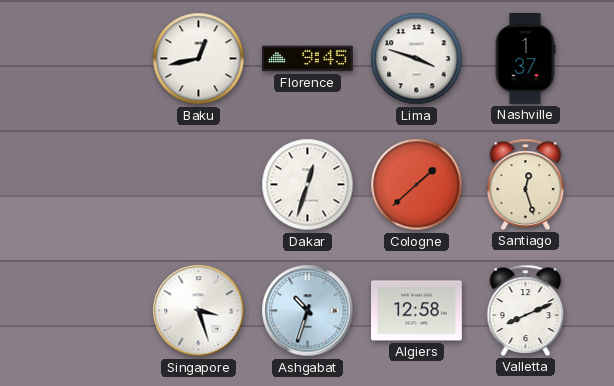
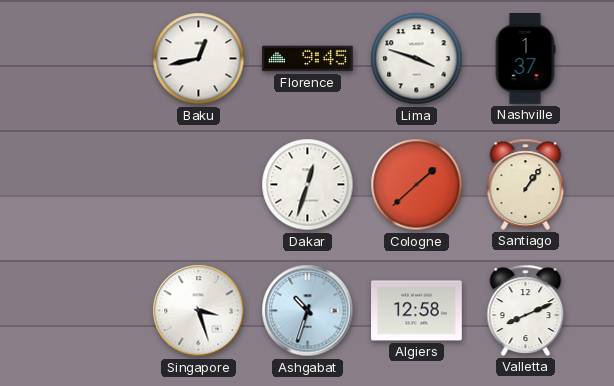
Santiago: 12:27 -> 1:06 (526, 184)
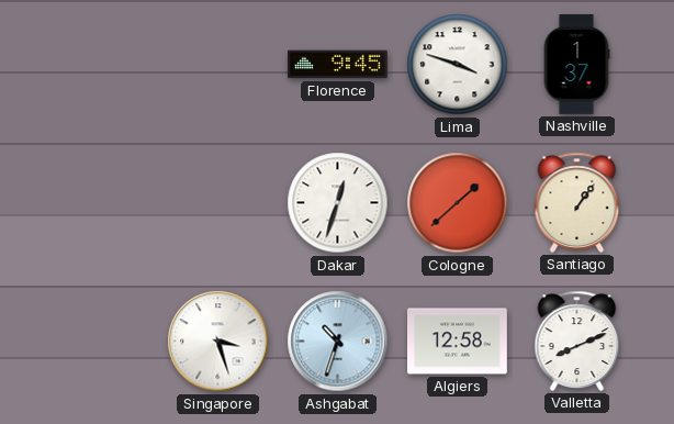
Baku: 12:43 -> none (199, 59)
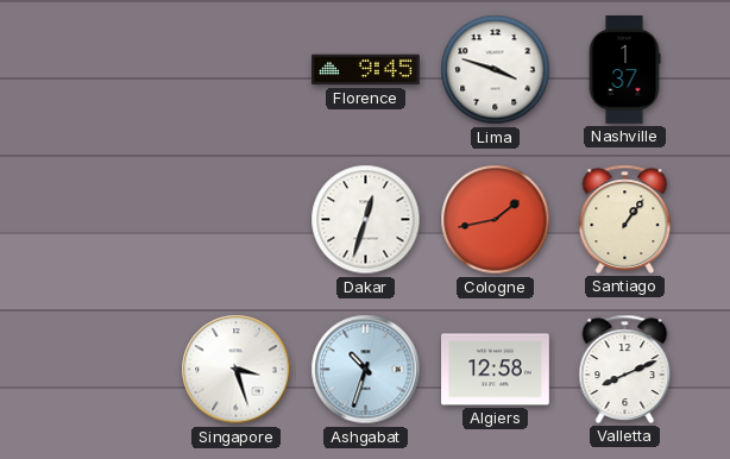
Cologne: 1:38 -> 1:43 (496, 220)
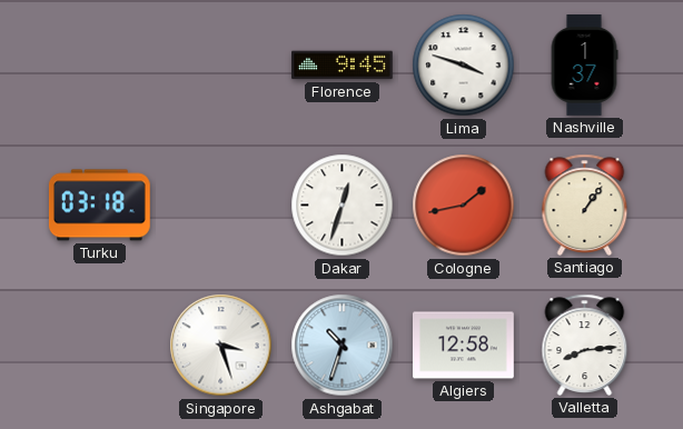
Turku: none -> 03:18 (99, 206)
Valletta: 8:11 -> 8:14 (585, 345)
